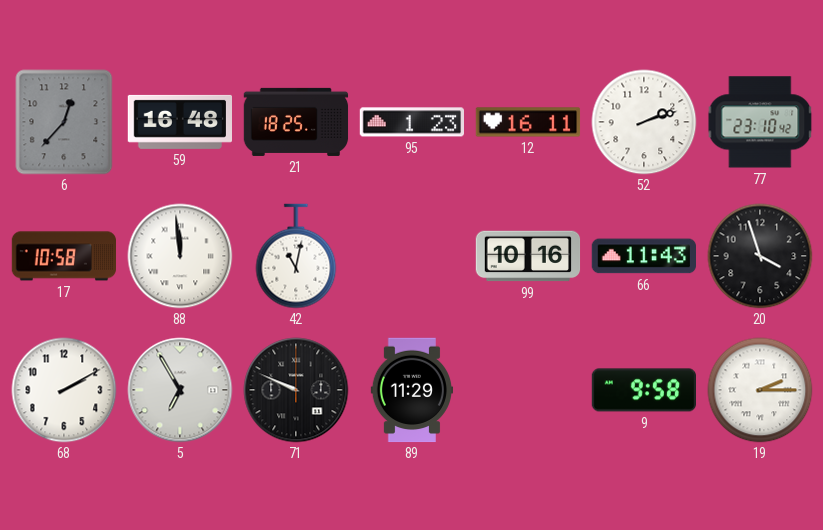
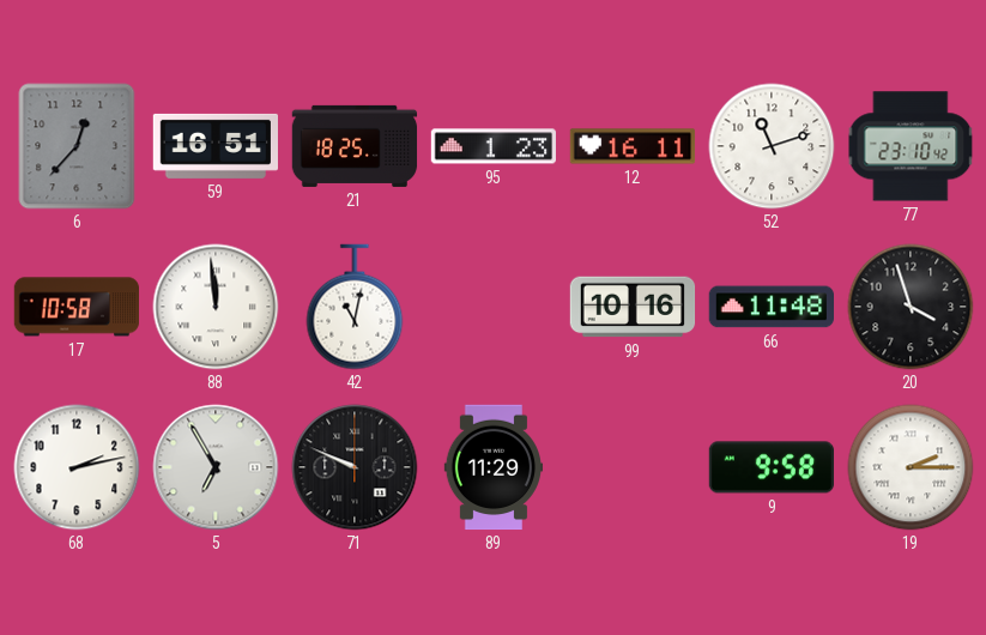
59: 16:48 -> 16:51 (214, 146)
52: 2:12 -> 11:12 (772, 146)
66: 11:43 -> 11:48 (770, 307)
68: 2:10 -> 2:13 (77, 467)
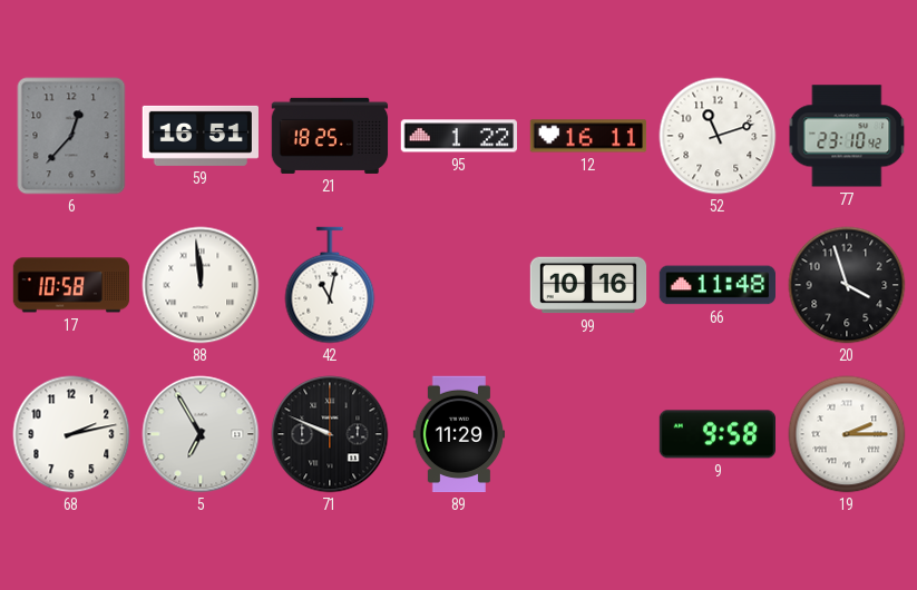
95: 1:23 -> 1:22 (458, 136)
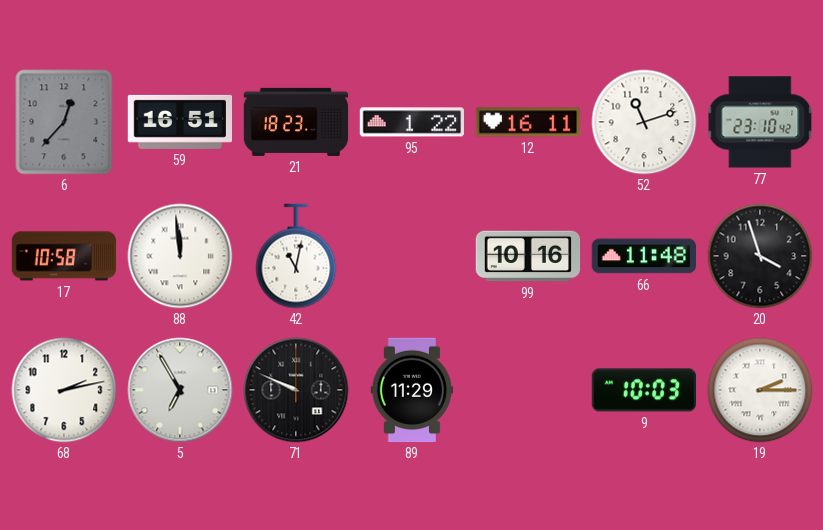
21: 18:25 -> 18:23 (296, 122)
9: 9:58 -> 10:03 (643, 390)
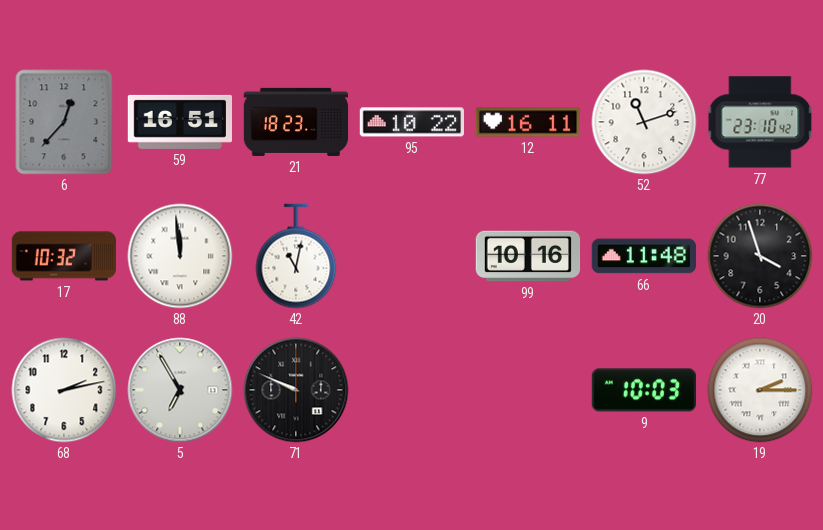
95: 1:22 -> 10:22 (411, 122)
17: 10:58 -> 10:32 (64, 256)
89: 11:29 -> none (411, 390)
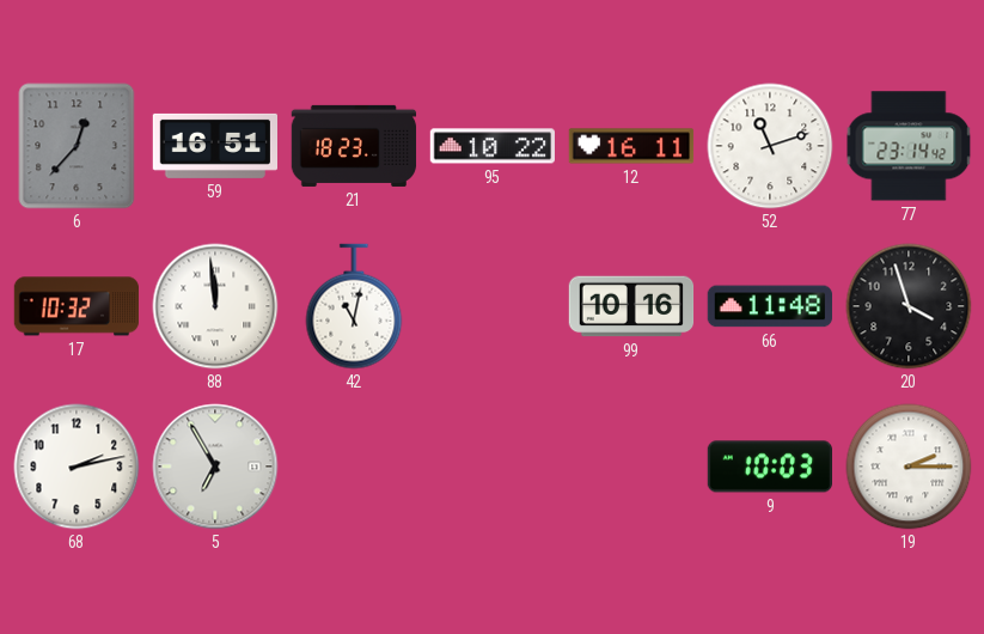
77: 23:10 -> 23:14 (909, 146)
71: 9:49 -> none (296, 390)
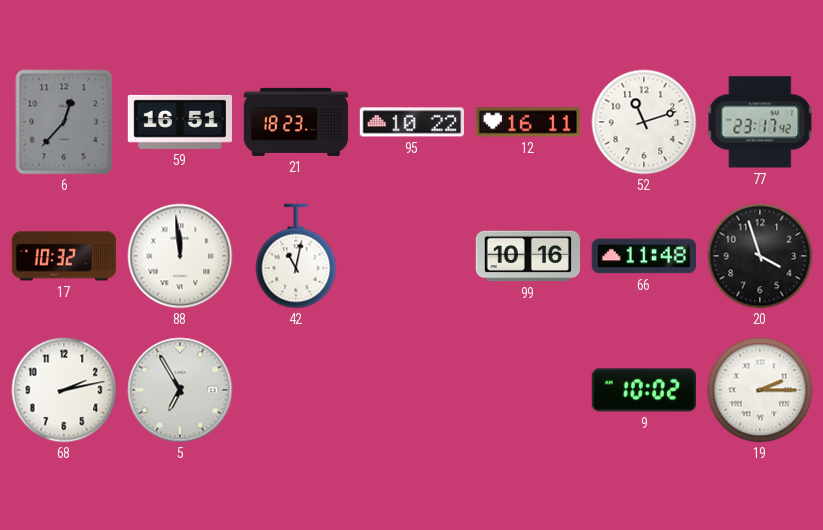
77: 23:14 -> 23:17 (760, 122)
9: 10:03 -> 10:02 (643, 390)
